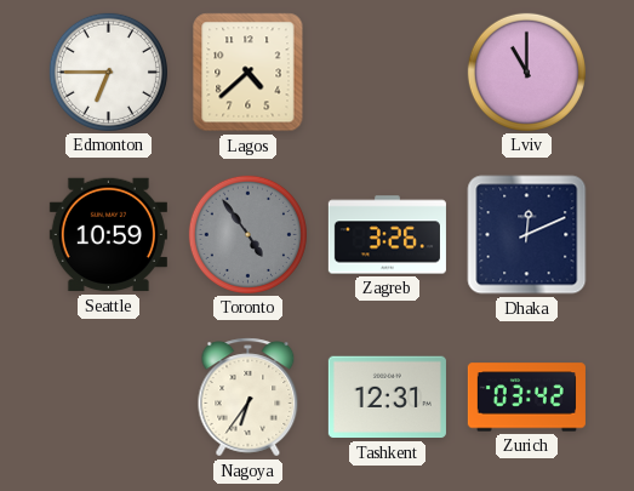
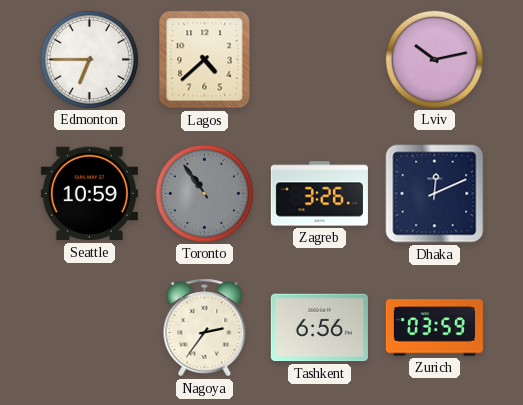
Lviv: 11:00 -> 10:13 (434, 59)
Toronto: 4:54 -> 10:54 (204, 193)
Nagoya: 6:36 -> 2:36 (205, 328)
Tashkent: 12:31 -> 6:56 (319, 328)
Zurich: 03:42 -> 03:59 (434, 328)
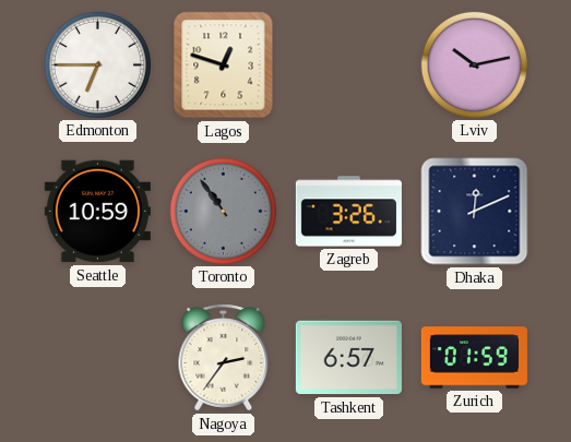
Lagos: 4:38 -> 12:48 (224, 65)
Tashkent: 6:56 -> 6:57 (348, 358)
Zurich: 03:59 -> 01:59 (474, 358)
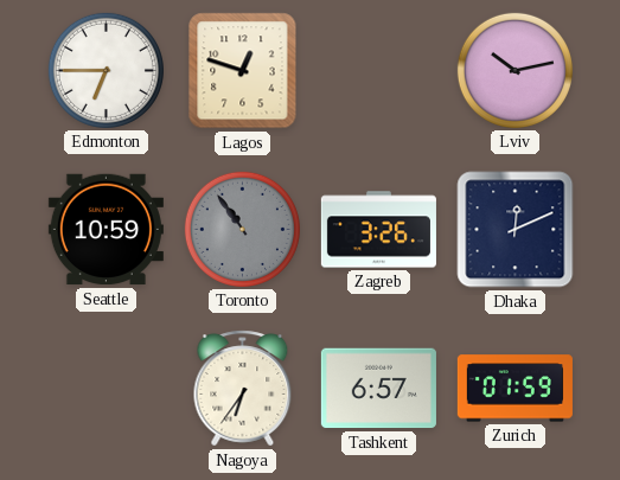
Nagoya: 2:36 -> 6:36 (243, 389)
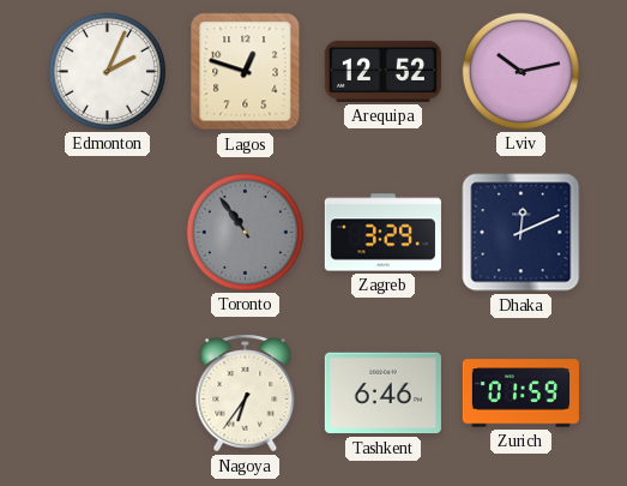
Edmonton: 6:45 -> 2:04 (107, 71)
Arequipa: none -> 12:52 (382, 71)
Seattle: 10:59 -> none (106, 230)
Zagreb: 3:26 -> 3:29 (382, 233)
Tashkent: 6:57 -> 6:46 (382, 394)
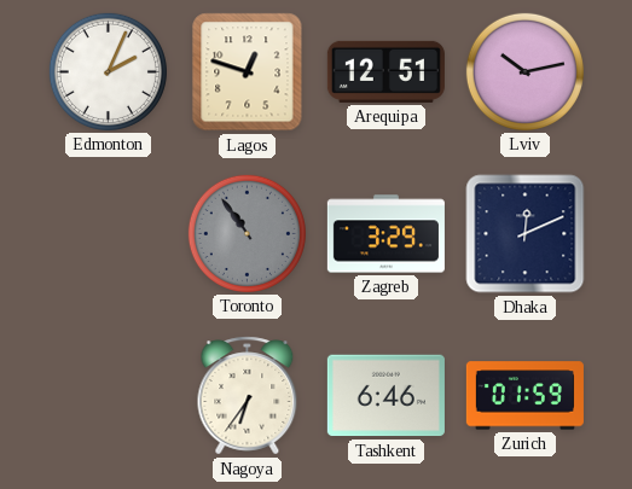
Arequipa: 12:52 -> 12:51 (385, 71)
